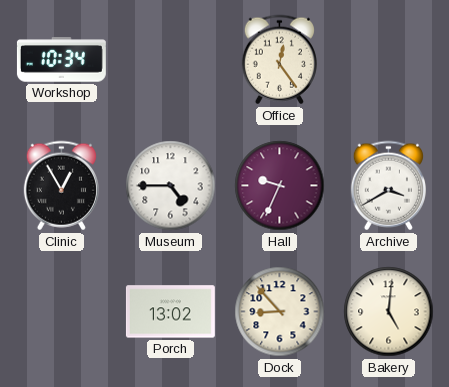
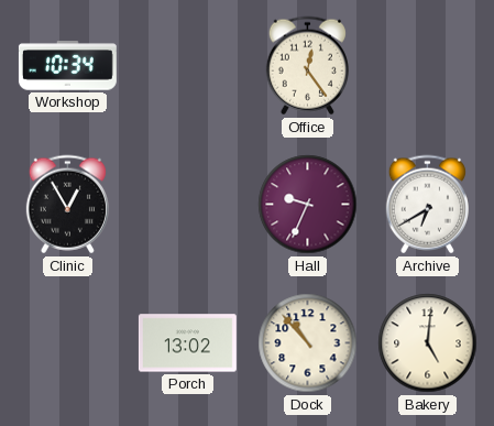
Museum: 4:45 -> none (171, 186)
Archive: 3:40 -> 6:40 (427, 205)
Dock: 8:53 -> 10:53 (308, 343)
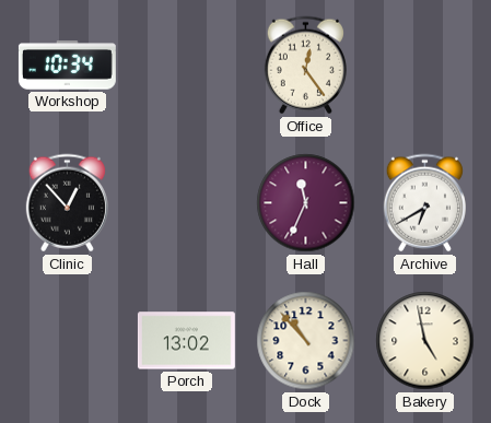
Clinic: 12:55 -> 12:53 (67, 203)
Hall: 9:34 -> 11:34 (306, 203)
Bakery: 5:01 -> 4:58 (425, 341)
